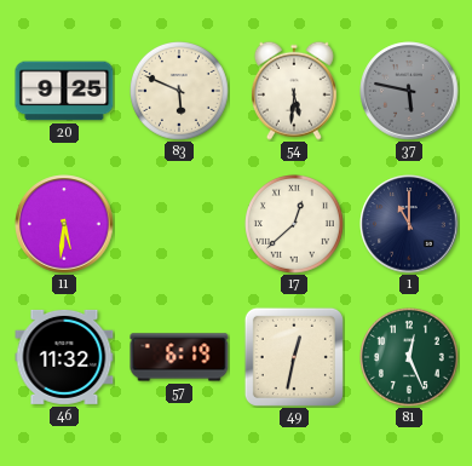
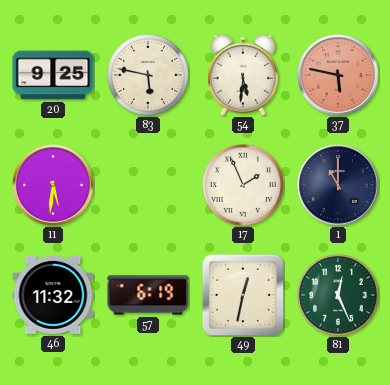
83: 5:49 -> 5:47 (149, 76)
37 dial: grey -> salmon (338, 75)
17: 12:38 -> 1:56 (244, 186)
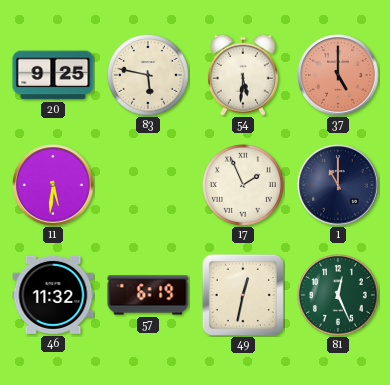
37: 5:47 -> 5:00 (338, 75)
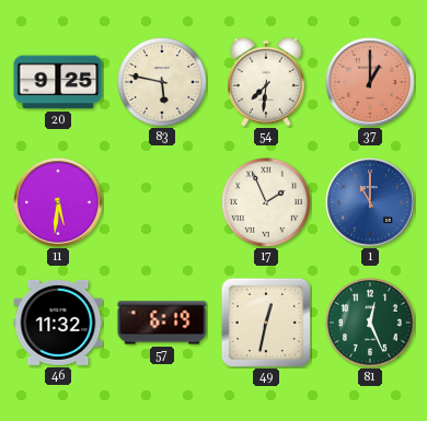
54: 5:31 -> 7:31 (266, 82)
37: 5:00 -> 1:00 (370, 82)
1 dial: navy -> blue (370, 202)
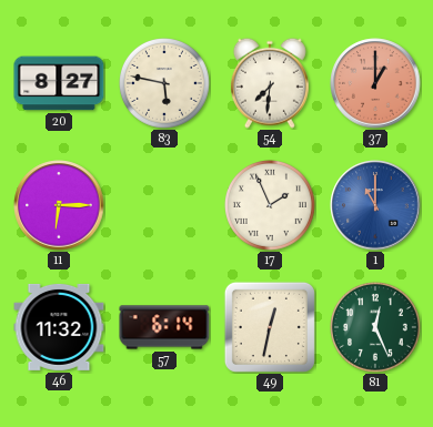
20: 9:25 -> 8:27 (59, 83)
11: 5:31 -> 6:15 (59, 205)
57: 6:19 -> 6:14 (164, 327)
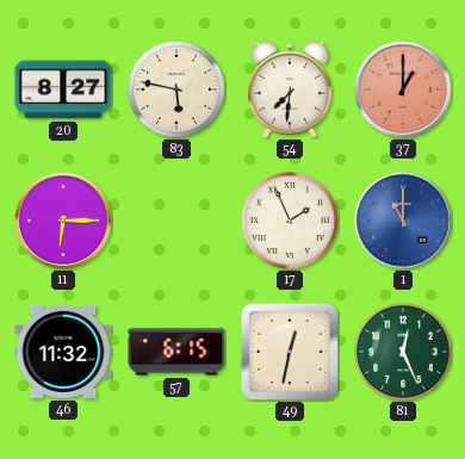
57: 6:14 -> 6:15 (176, 352)
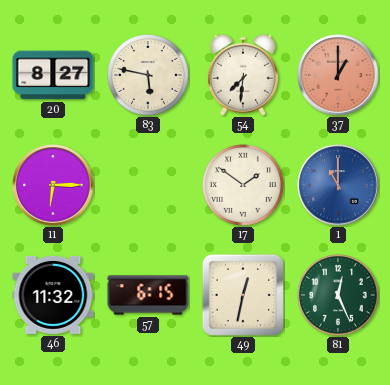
17: 1:56 -> 1:51 (244, 186)
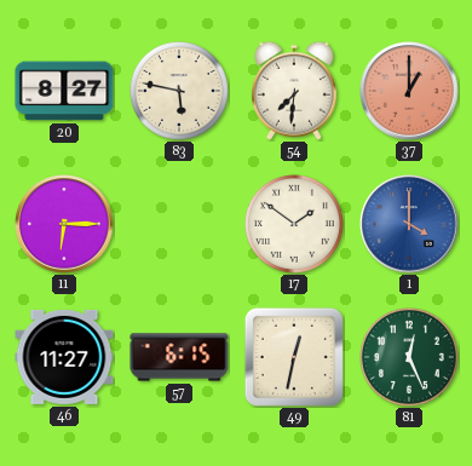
1: 11:00 -> 4:00 (409, 224)
46: 11:32 -> 11:27 (64, 357)
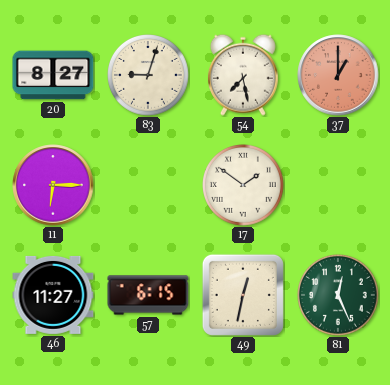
83: 5:47 -> 9:03 (149, 76)
54: 7:31 -> 7:28 (243, 75)
1: 4:00 -> none (409, 224)
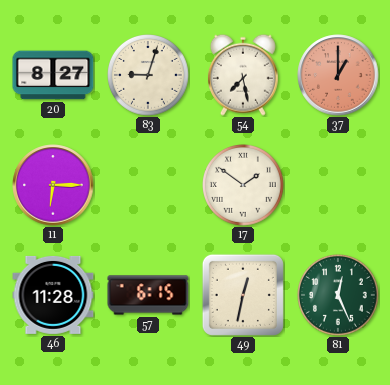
46: 11:27 -> 11:28 (53, 295)
